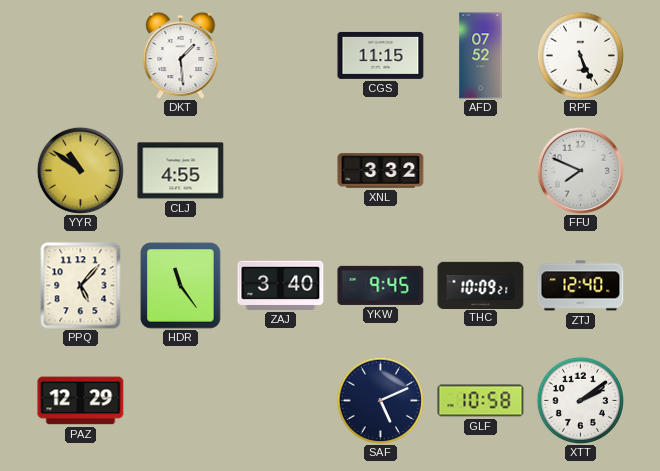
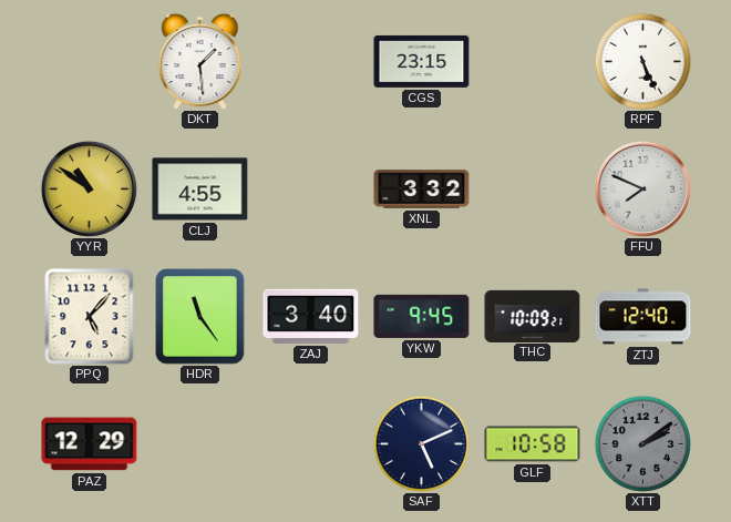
CGS: 11:15 -> 23:15 (422, 61)
AFD: 07:52 -> none (481, 56)
XTT dial: white -> grey (642, 443)
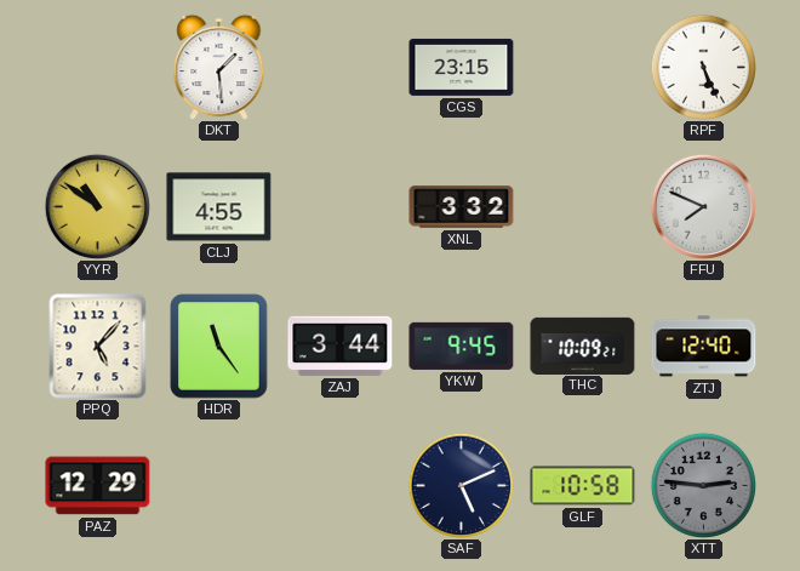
ZAJ: 3:40 -> 3:44 (341, 346)
XTT: 2:09 -> 2:46 (703, 485)
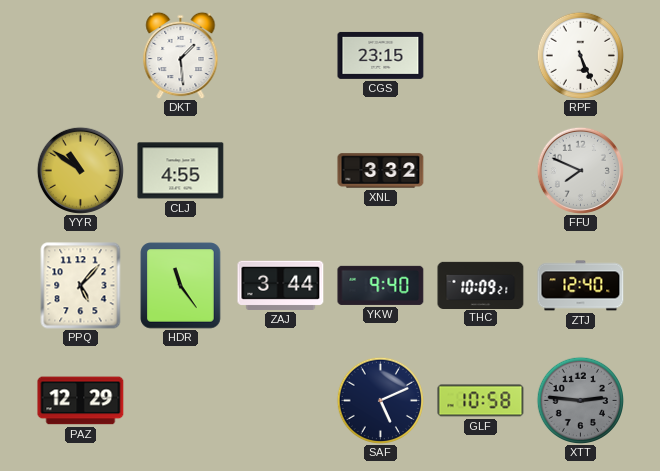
YKW: 9:45 -> 9:40 (381, 285)
